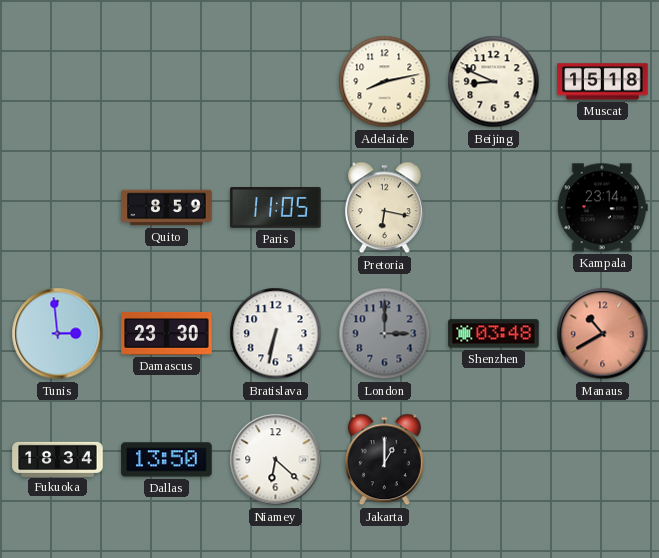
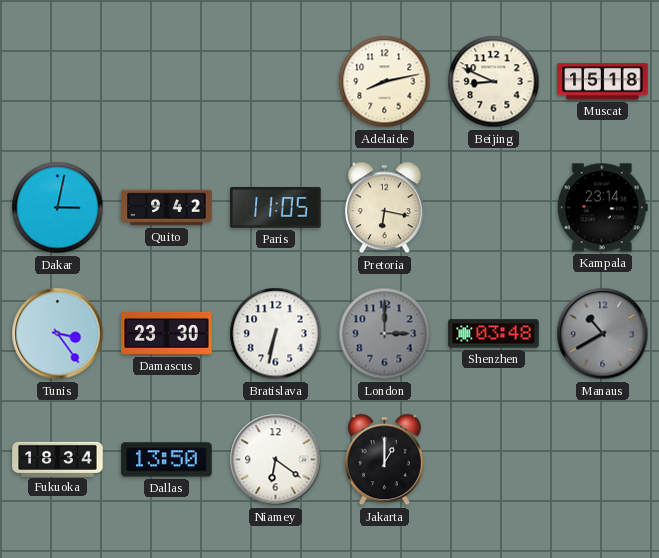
Dakar: none -> 3:02 (58, 208)
Quito: 8:59 -> 9:42 (167, 208)
Tunis: 2:59 -> 3:24 (58, 334)
Manaus dial: salmon -> grey (603, 334)
Niamey: 6:22 -> 6:21 (276, 460)
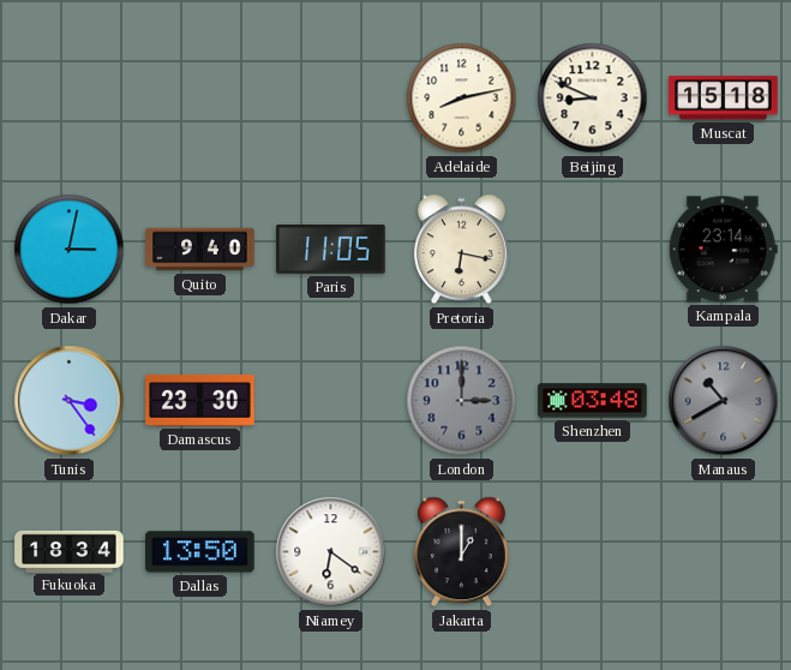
Quito: 9:42 -> 9:40 (200, 250)
Bratislava: 6:32 -> none (276, 334)
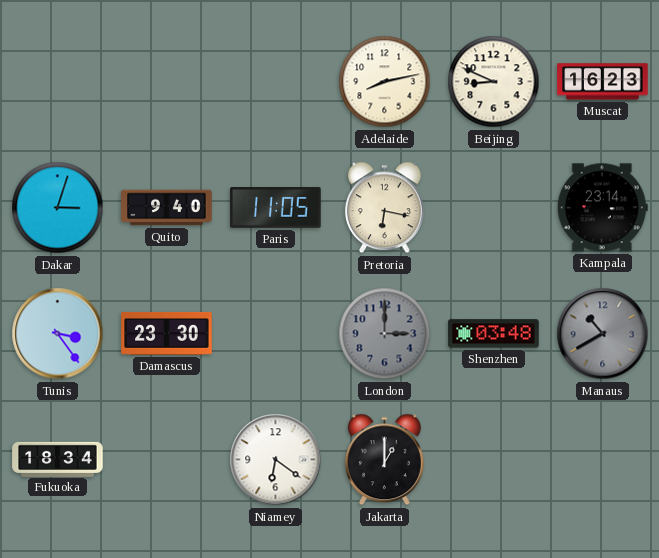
Muscat: 15:18 -> 16:23 (603, 82)
Dakar: 3:02 -> 3:03 (58, 208)
Dallas: 13:50 -> none (200, 552)
